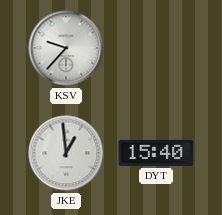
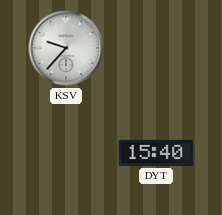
JKE: 12:59 -> none (66, 153)
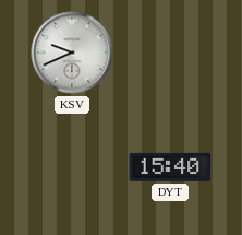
KSV: 9:37 -> 9:41 (72, 52)
